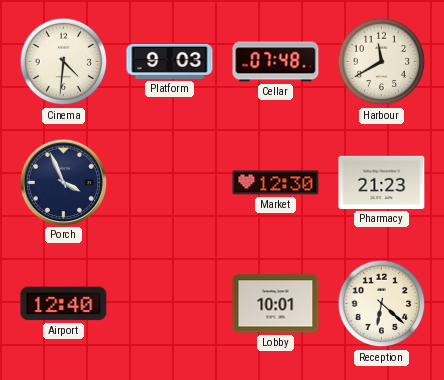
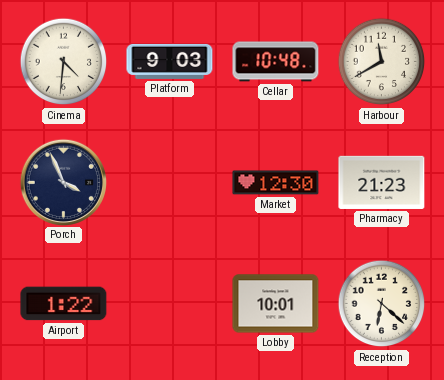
Cellar: 07:48 -> 10:48 (276, 62)
Airport: 12:40 -> 1:22 (64, 304)
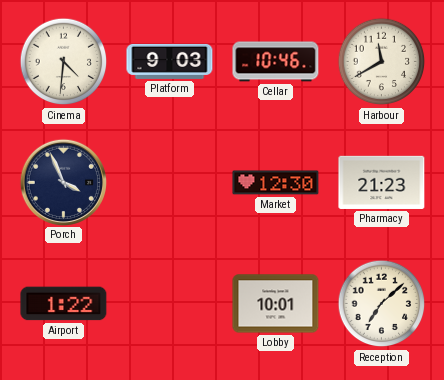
Cellar: 10:48 -> 10:46 (276, 62)
Reception: 6:22 -> 7:08 (382, 304)
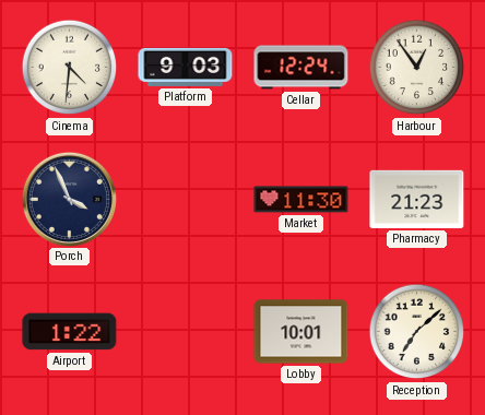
Cellar: 10:46 -> 12:24 (301, 68)
Harbour: 11:40 -> 12:54 (417, 68)
Market: 12:30 -> 11:30 (301, 200)
